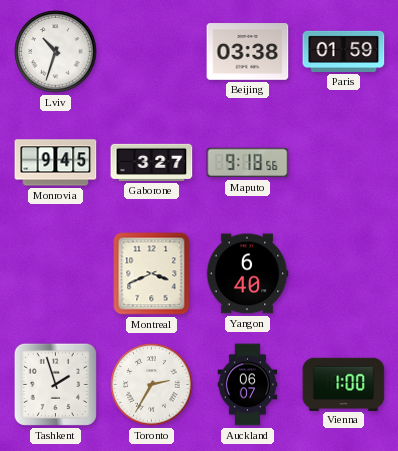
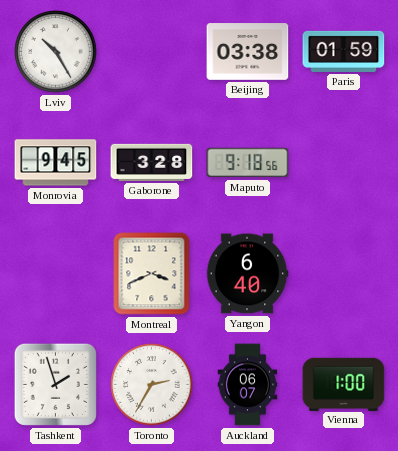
Lviv: 10:33 -> 10:25 (56, 52)
Gaborone: 3:27 -> 3:28 (152, 162)
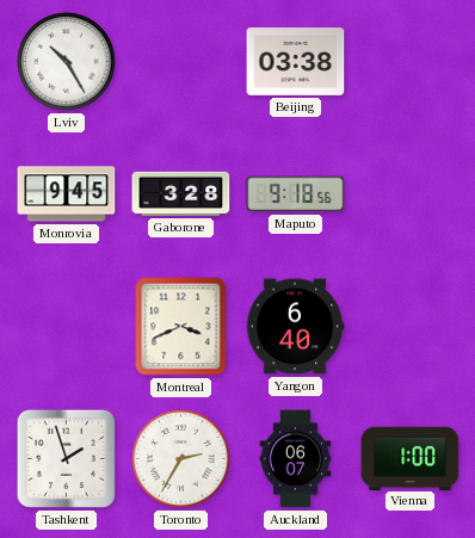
Paris: 01:59 -> none (344, 51)
